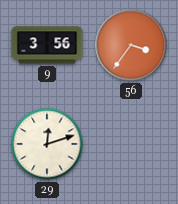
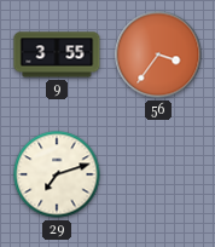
9: 3:56 -> 3:55 (57, 54)
29: 12:12 -> 7:12 (57, 174)
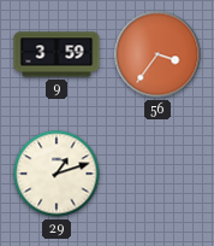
9: 3:55 -> 3:59 (57, 54)
29: 7:12 -> 1:12 (57, 174)
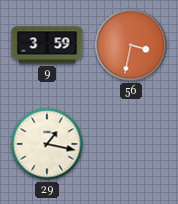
56: 3:36 -> 3:32 (131, 45)
29: 1:12 -> 1:17 (47, 144)
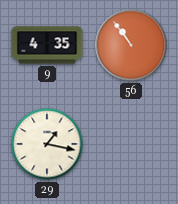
9: 3:59 -> 4:35 (47, 45)
56: 3:32 -> 10:54 (131, 45)
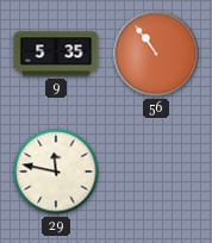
9: 4:35 -> 5:35 (56, 54)
29: 1:17 -> 11:47 (56, 172)
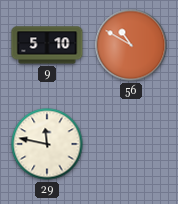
9: 5:35 -> 5:10 (47, 45)
56: 10:54 -> 10:50 (131, 45)
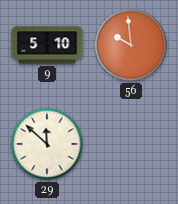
56: 10:50 -> 9:59 (131, 45)
29: 11:47 -> 11:52 (47, 144)
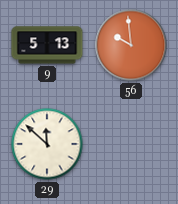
9: 5:10 -> 5:13 (47, 45)
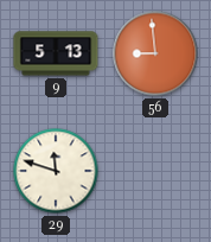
56: 9:59 -> 8:59 (155, 53)
29: 11:52 -> 11:48 (56, 171)
